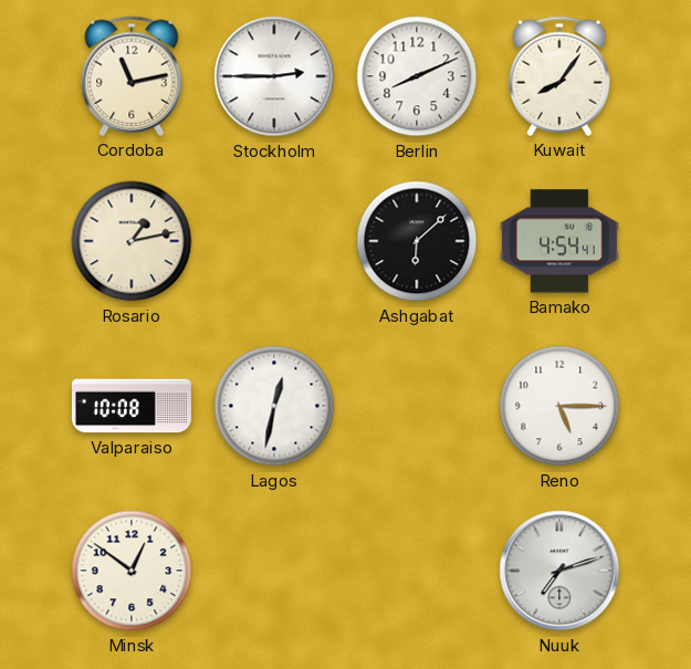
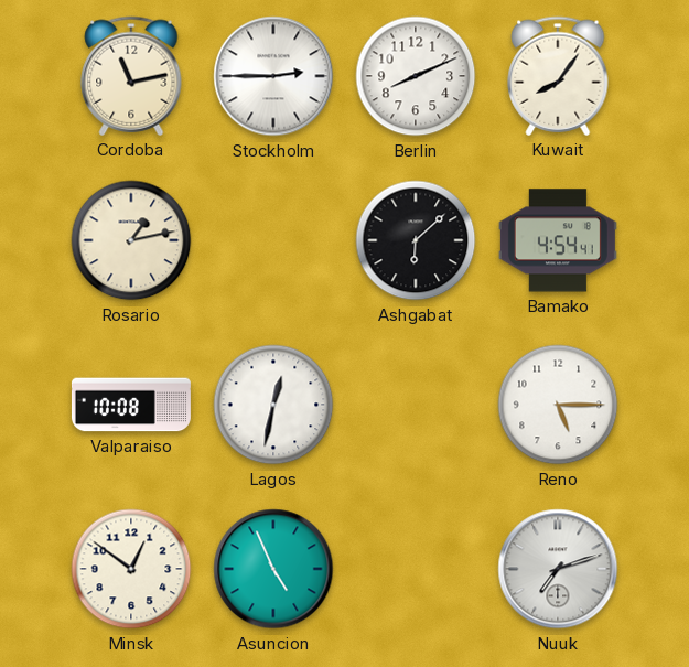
Asuncion: none -> 4:56 (273, 569)
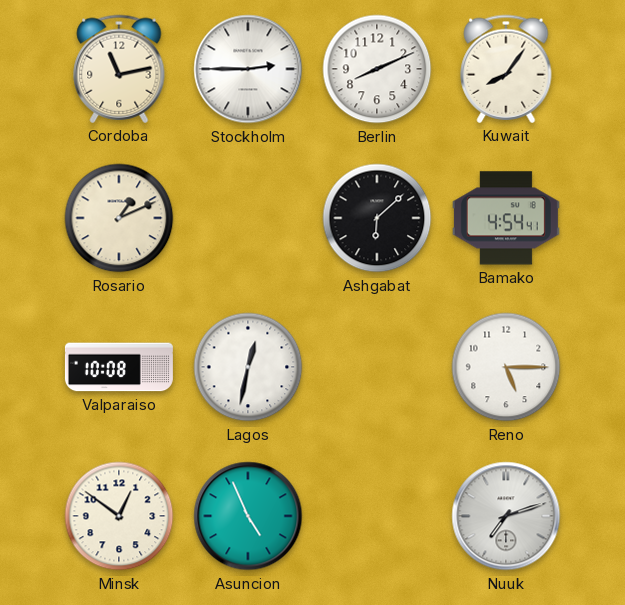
Rosario: 1:13 -> 1:11 (119, 218)
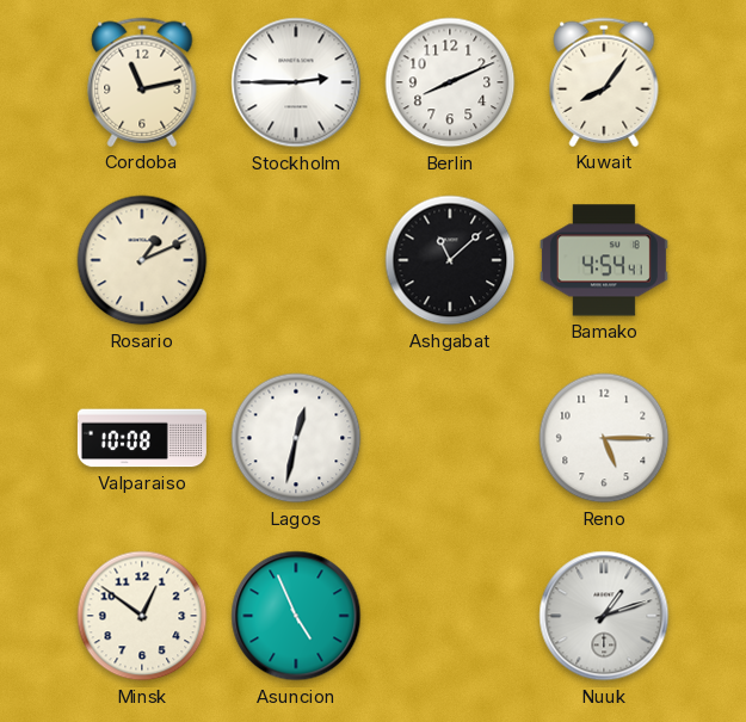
Ashgabat: 6:08 -> 11:08 (450, 260)
Nuuk: 7:12 -> 1:12 (604, 616)
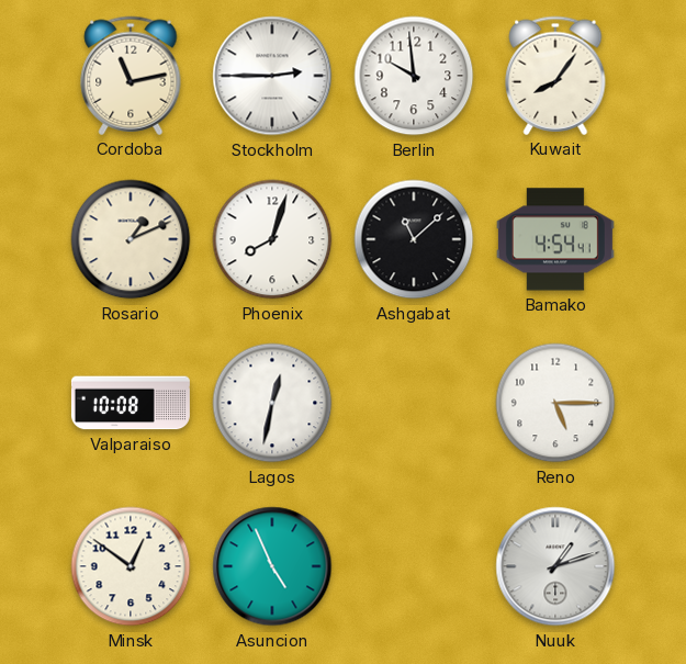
Berlin: 8:11 -> 9:59 (414, 76)
Phoenix: none -> 8:03 (272, 239)
